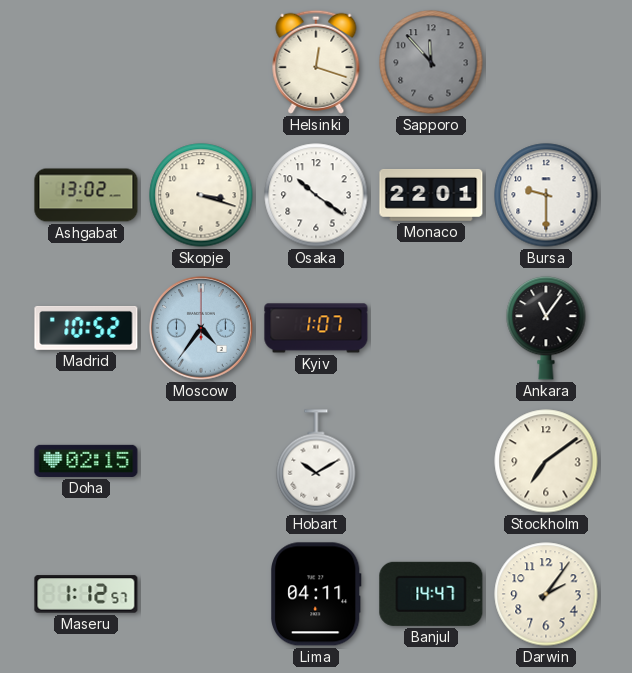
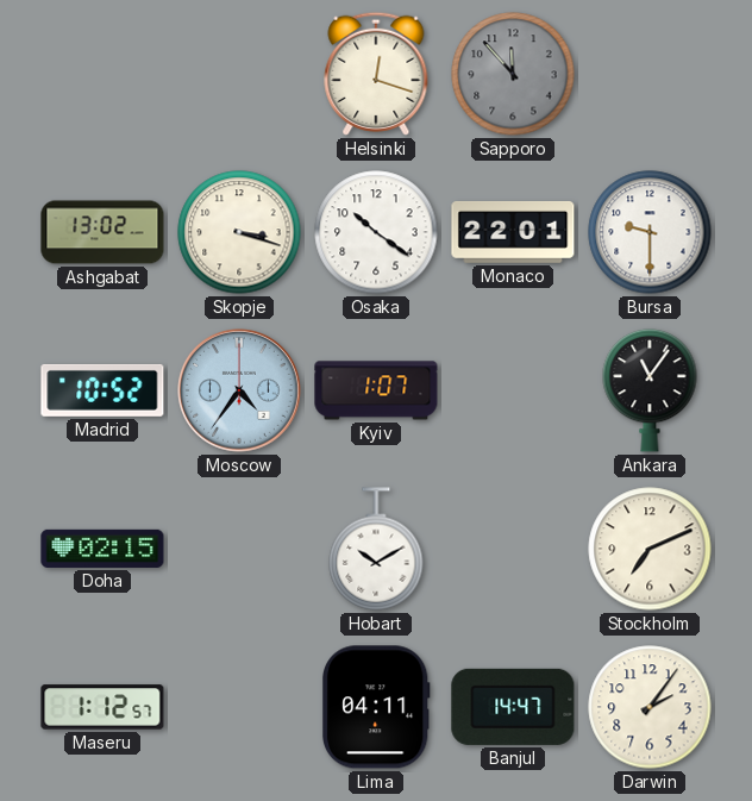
Stockholm: 7:09 -> 7:11 (650, 549)
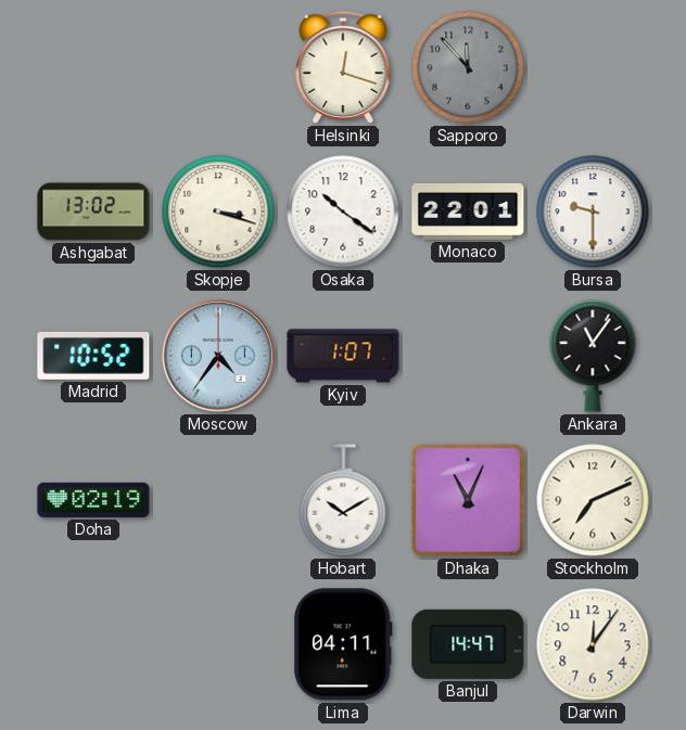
Doha: 02:15 -> 02:19 (93, 500)
Dhaka: none -> 11:04 (468, 500)
Maseru: 1:12 -> none (102, 707)
Darwin: 2:06 -> 12:06 (593, 644)
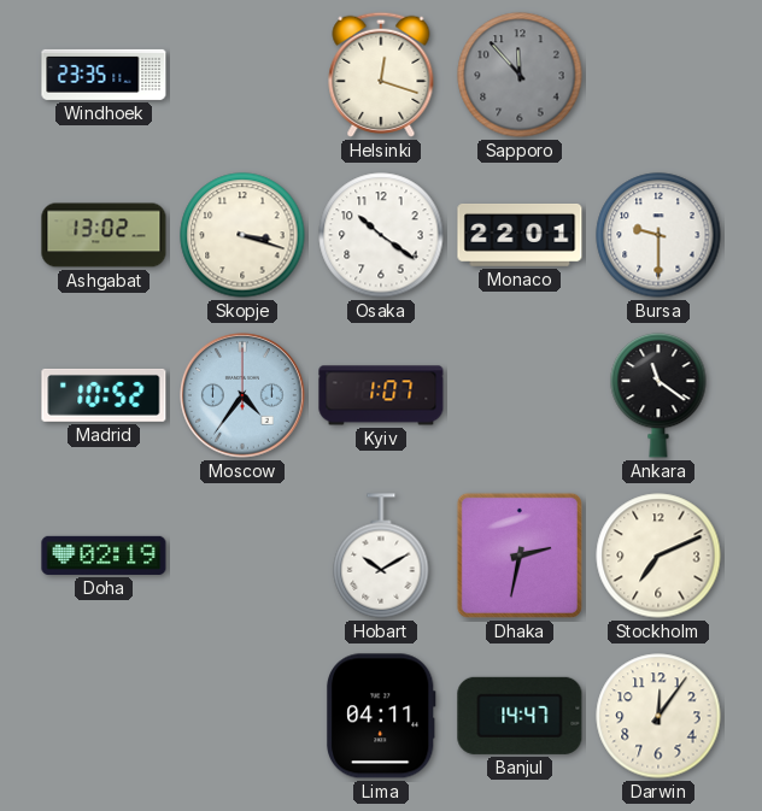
Windhoek: none -> 23:35 (104, 75)
Ankara: 11:06 -> 11:21 (658, 395)
Dhaka: 11:04 -> 2:32 (520, 556)
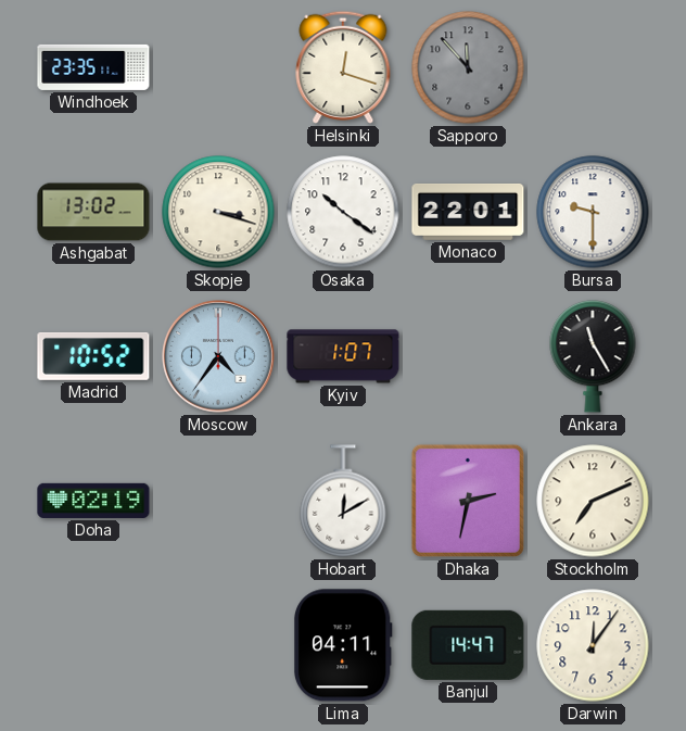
Ankara: 11:21 -> 11:25 (593, 356)
Hobart: 10:10 -> 12:10 (343, 501)
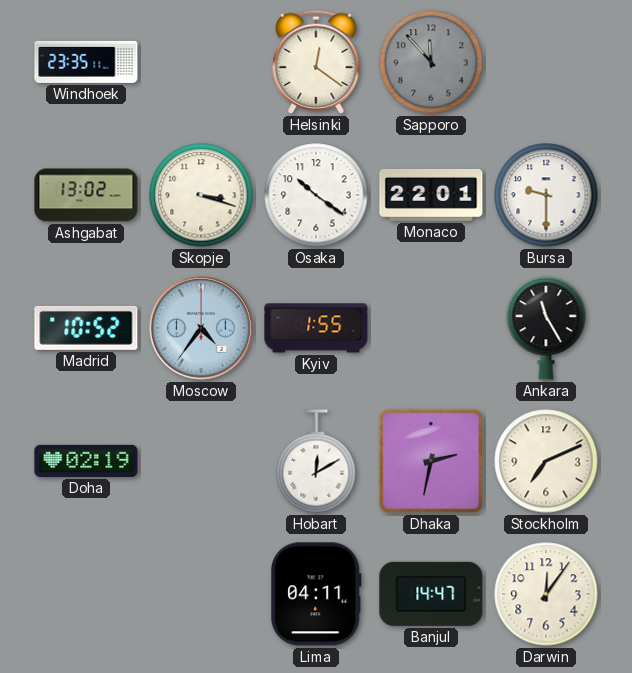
Helsinki: 12:18 -> 12:21 (316, 62)
Kyiv: 1:07 -> 1:55 (316, 328)
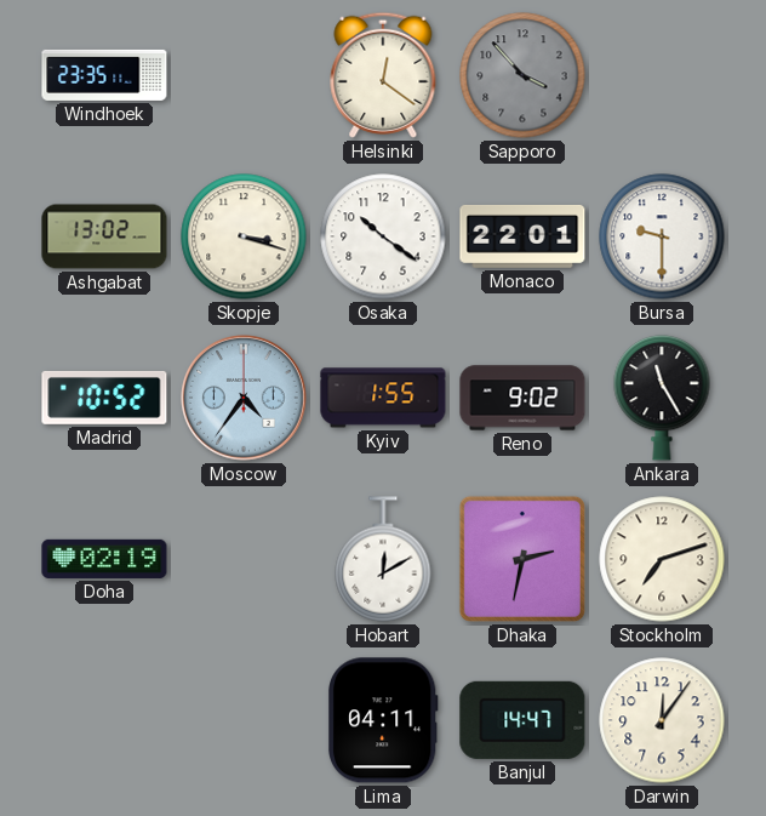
Sapporo: 11:53 -> 3:53 (522, 75)
Reno: none -> 9:02 (522, 398)
Stockholm: 7:11 -> 7:12 (662, 559)
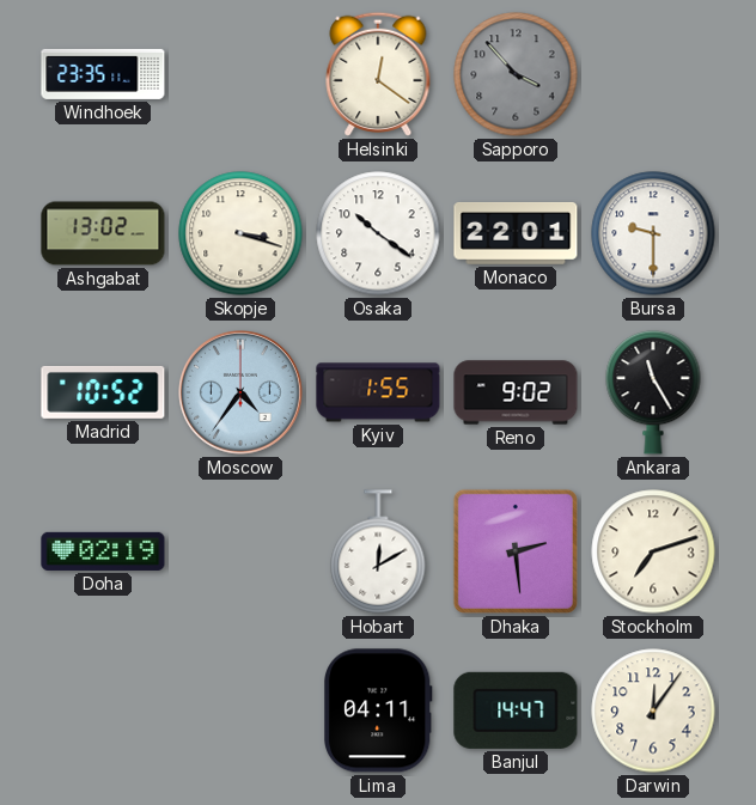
Dhaka: 2:32 -> 2:29 (516, 551)
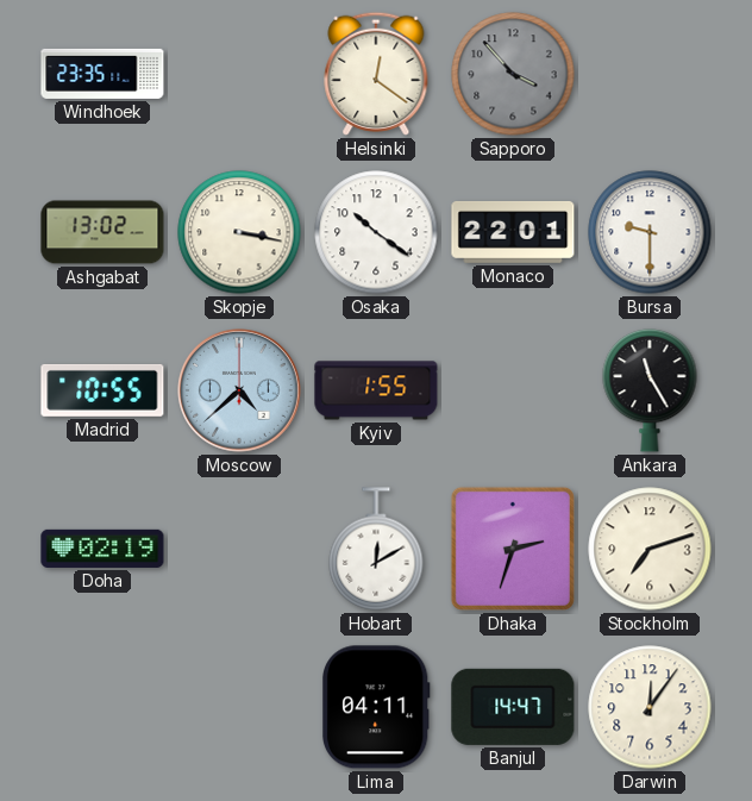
Skopje: 3:18 -> 3:17 (239, 232)
Madrid: 10:52 -> 10:55 (102, 390)
Moscow: 4:36 -> 4:38 (240, 392)
Reno: 9:02 -> none (516, 392)
Dhaka: 2:29 -> 2:33 (513, 549)
